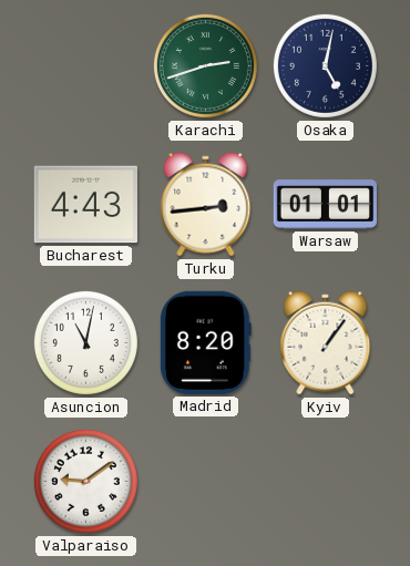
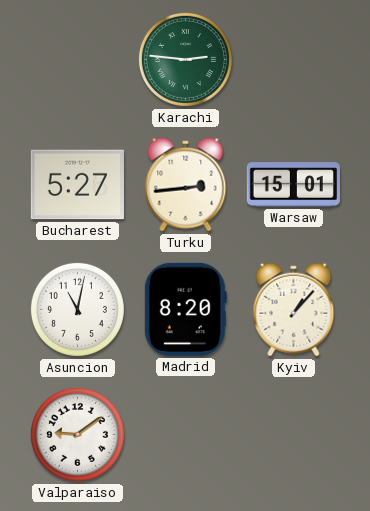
Karachi: 2:42 -> 2:46 (185, 59)
Osaka: 5:02 -> none (325, 65)
Bucharest: 4:43 -> 5:27 (77, 185)
Warsaw: 01:01 -> 15:01 (293, 185)
Kyiv: 1:06 -> 1:07 (294, 310)
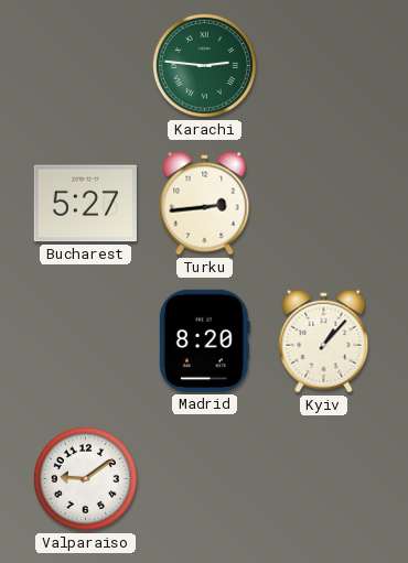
Warsaw: 15:01 -> none (293, 185)
Asuncion: 11:02 -> none (77, 309)
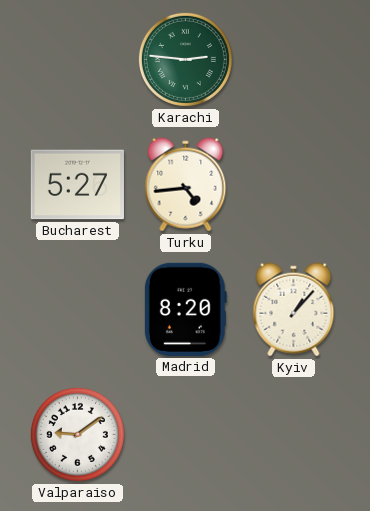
Turku: 2:44 -> 4:44 (186, 185)
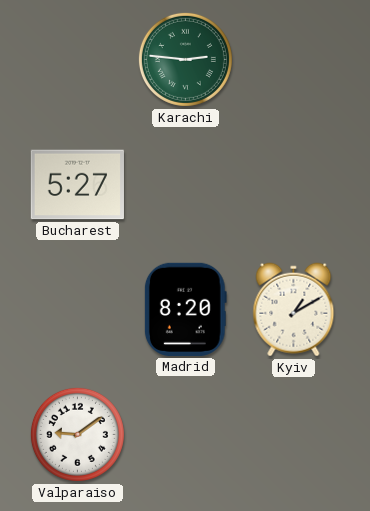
Turku: 4:44 -> none (186, 185)
Kyiv: 1:07 -> 1:10 (294, 310)
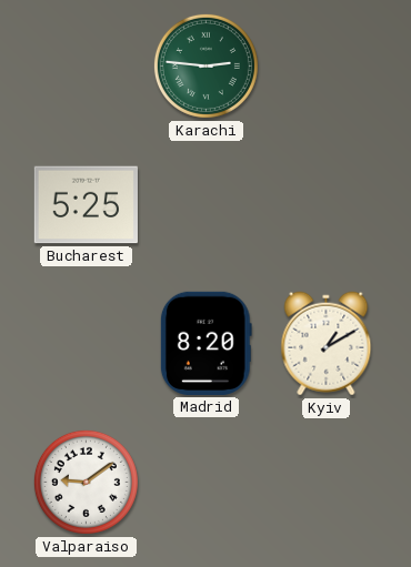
Bucharest: 5:27 -> 5:25 (86, 205)
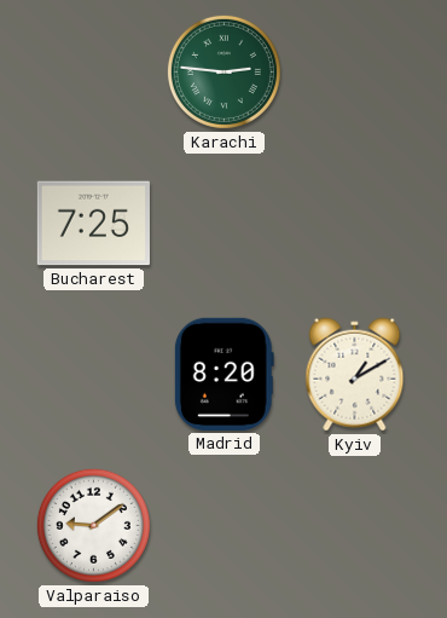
Bucharest: 5:25 -> 7:25 (93, 224)
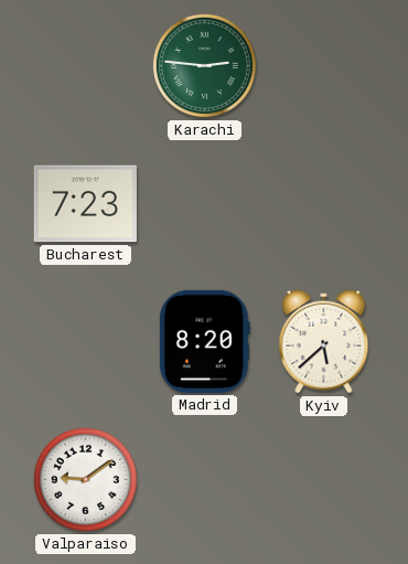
Bucharest: 7:25 -> 7:23 (85, 204)
Kyiv: 1:10 -> 5:38 (324, 342)
